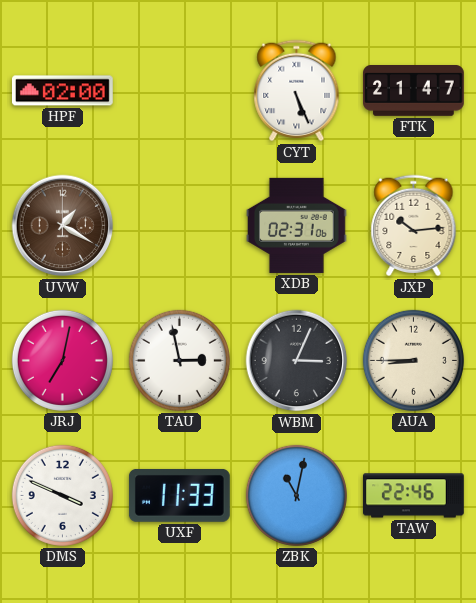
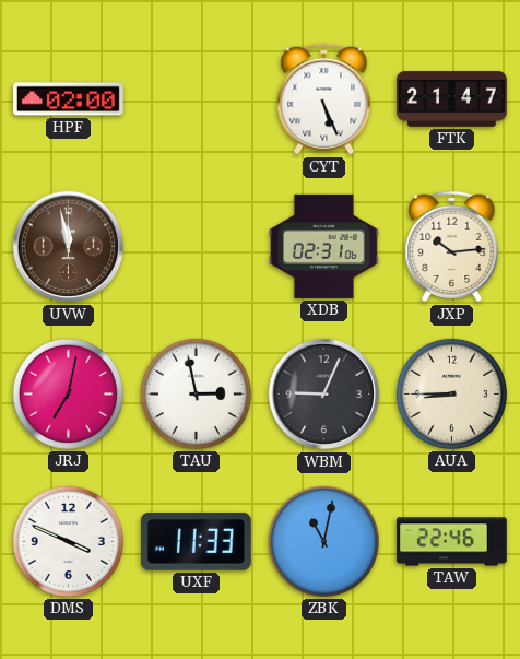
UVW: 1:20 -> 11:58 (69, 247)
WBM: 3:04 -> 9:04 (324, 395)
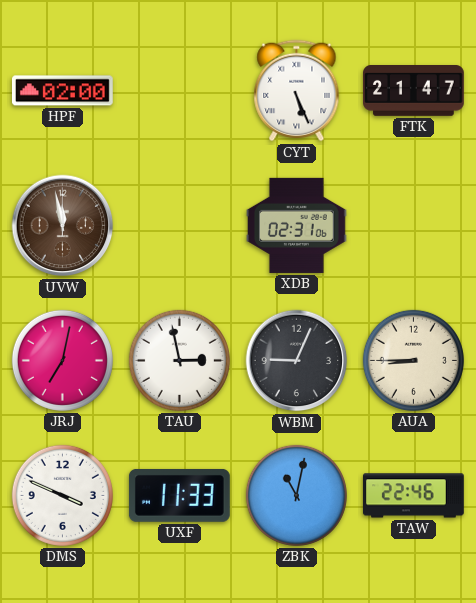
JXP: 10:14 -> none (452, 247)
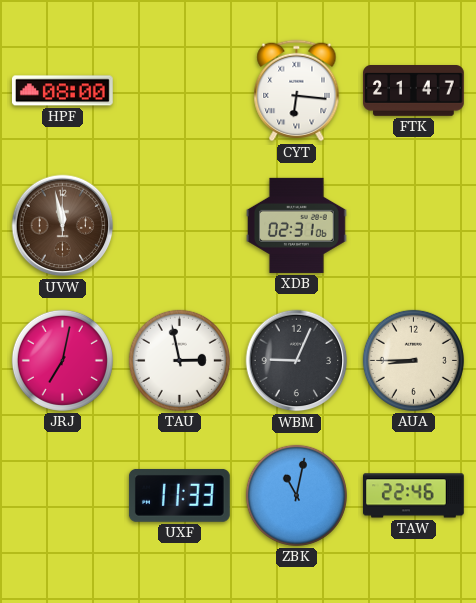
HPF: 02:00 -> 08:00 (62, 91)
CYT: 5:26 -> 6:16 (297, 91)
DMS: 3:49 -> none (62, 495)
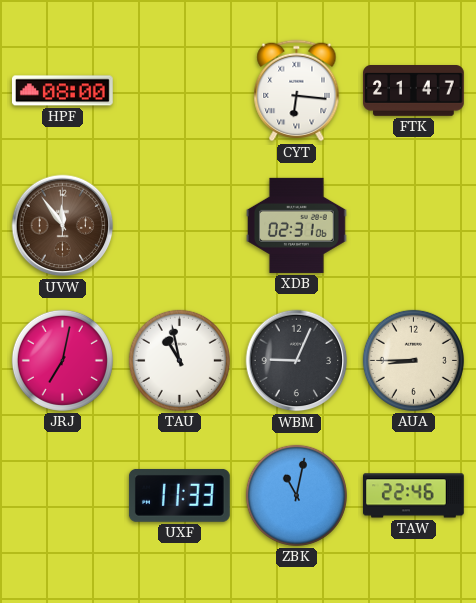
UVW: 11:58 -> 11:54 (63, 226)
TAU: 2:58 -> 10:58 (179, 360)
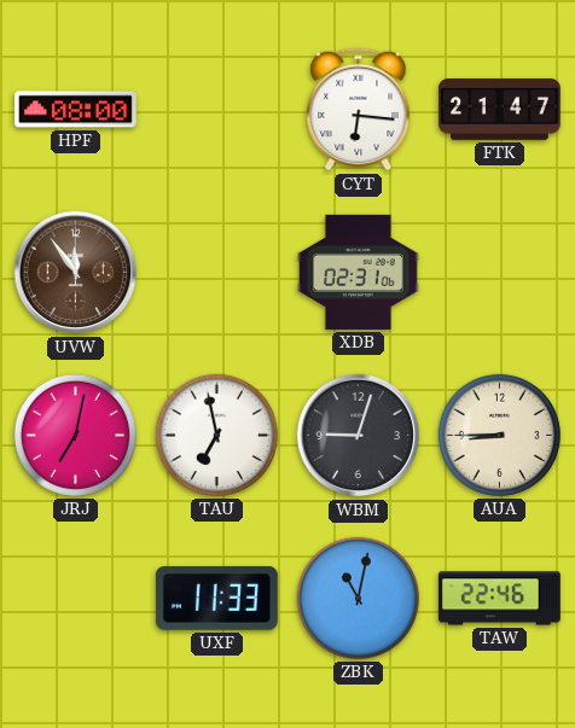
TAU: 10:58 -> 6:58 (216, 435)
WBM: 9:04 -> 9:03 (359, 436)
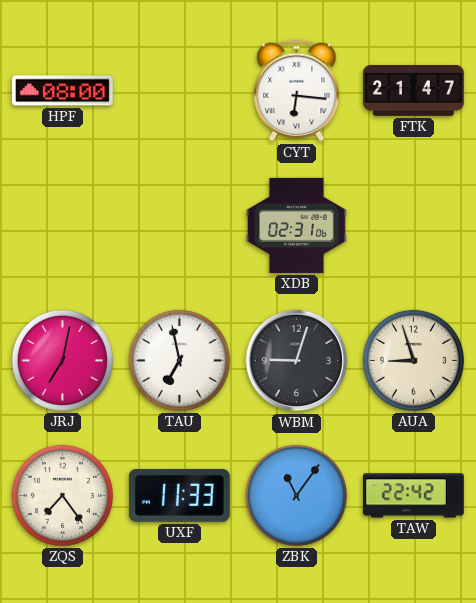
UVW: 11:54 -> none (76, 273)
AUA: 8:45 -> 8:57 (413, 360)
ZQS: none -> 7:24 (62, 495)
ZBK: 11:02 -> 11:06 (296, 495)
TAW: 22:46 -> 22:42 (413, 496)
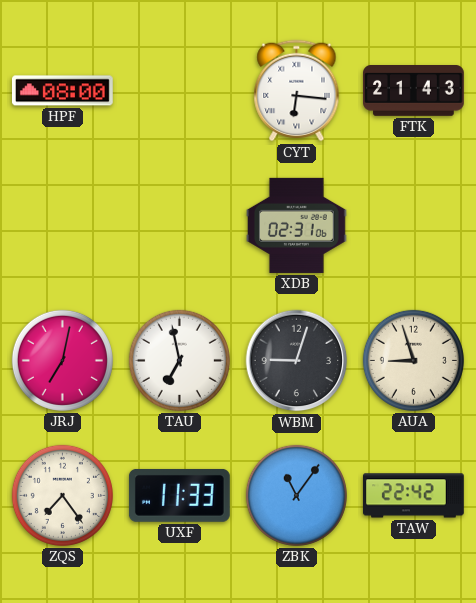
FTK: 21:47 -> 21:43 (414, 91)
